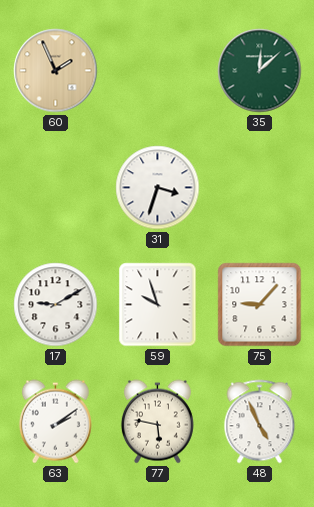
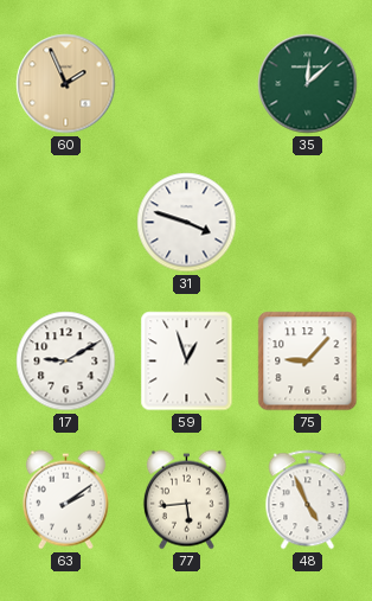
31: 3:33 -> 3:48 (187, 223)
59: 9:57 -> 12:57 (187, 362)
77: 5:47 -> 5:44 (186, 500)
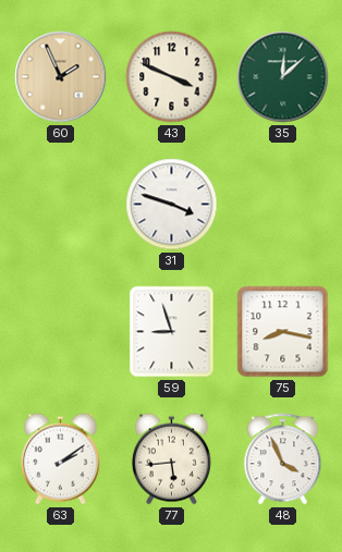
43: none -> 3:49 (172, 77)
17: 9:10 -> none (66, 362)
59: 12:57 -> 8:57 (172, 332)
75: 9:07 -> 8:17 (283, 332)
48: 4:56 -> 3:56 (283, 459)
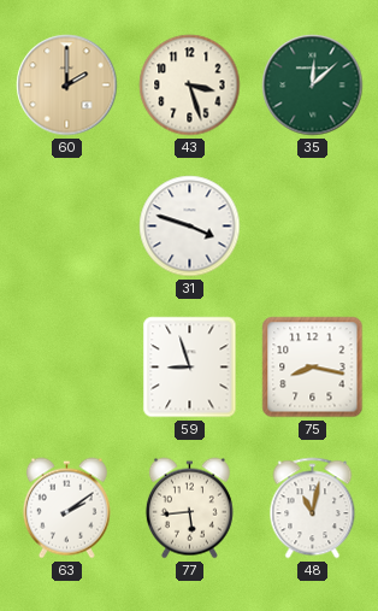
60: 1:56 -> 2:00 (67, 86)
43: 3:49 -> 3:27 (190, 86)
48: 3:56 -> 11:02 (313, 509)
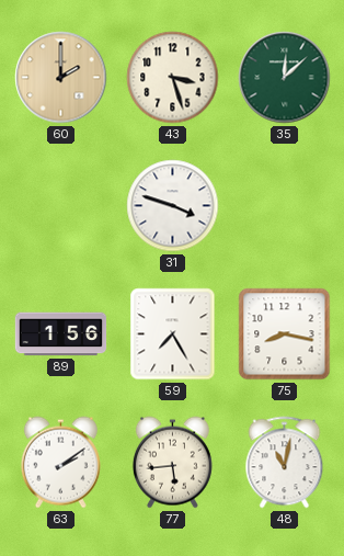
89: none -> 1:56 (61, 334)
59: 8:57 -> 7:25 (173, 334)
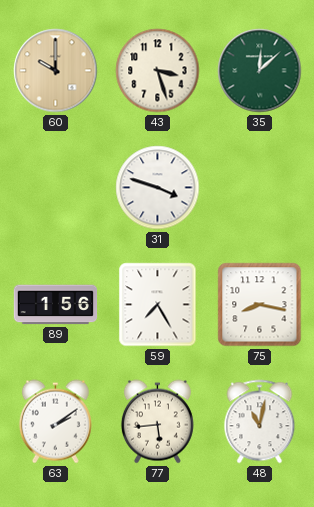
60: 2:00 -> 10:00 (56, 71)
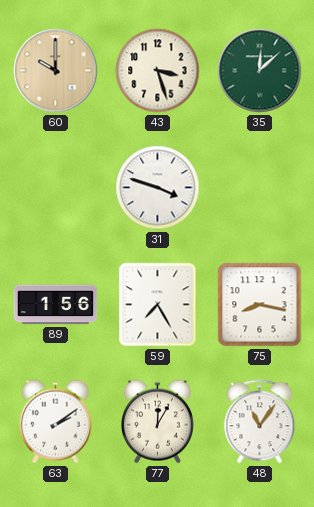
77: 5:44 -> 12:05 (157, 422)
48: 11:02 -> 11:06 (260, 422)
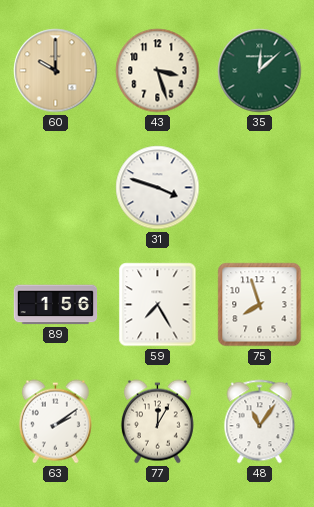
75: 8:17 -> 7:57 (260, 305)
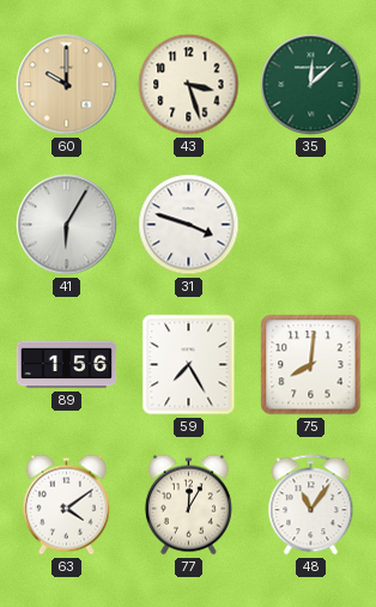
41: none -> 6:05 (67, 225)
75: 7:57 -> 8:01 (311, 365)
63: 2:09 -> 4:09 (66, 505)
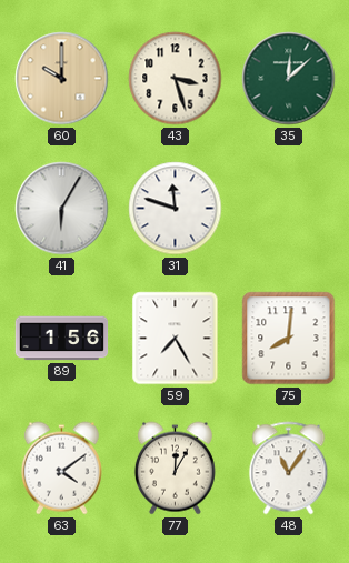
31: 3:48 -> 11:48 (176, 209)
